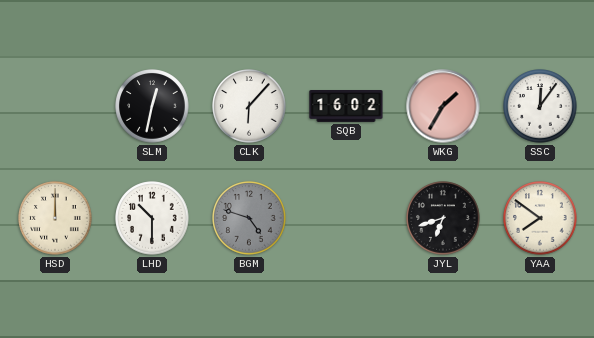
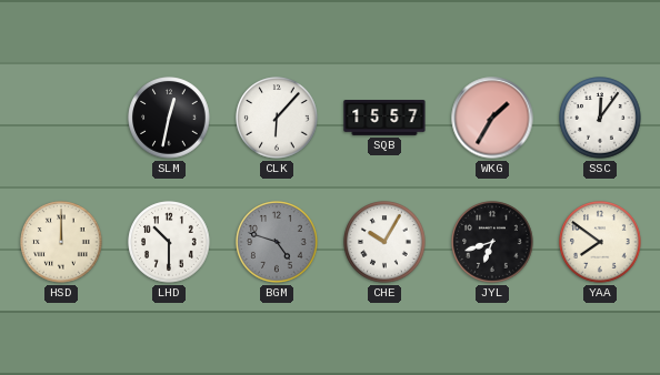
SQB: 16:02 -> 15:57 (384, 119)
CHE: none -> 10:05 (384, 242)
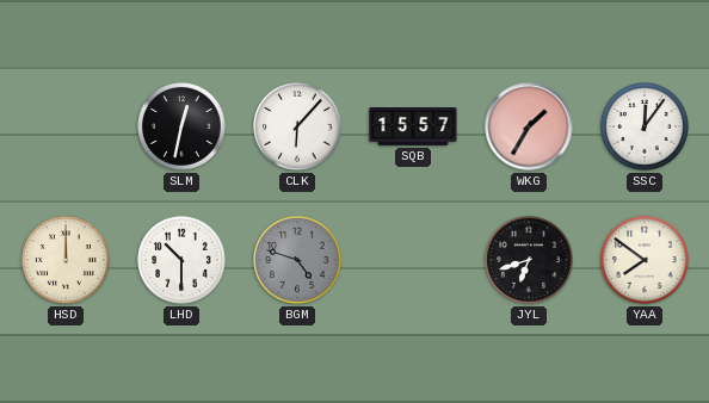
CHE: 10:05 -> none (384, 242)
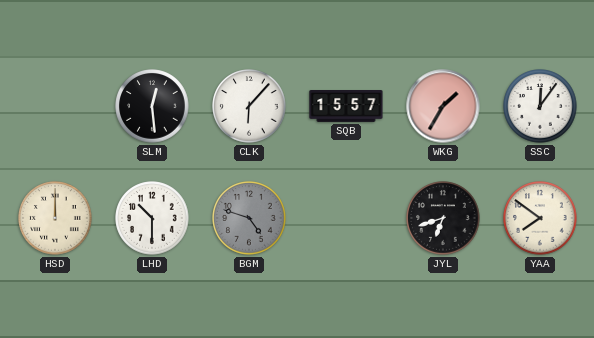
SLM: 12:32 -> 12:29 (152, 106)
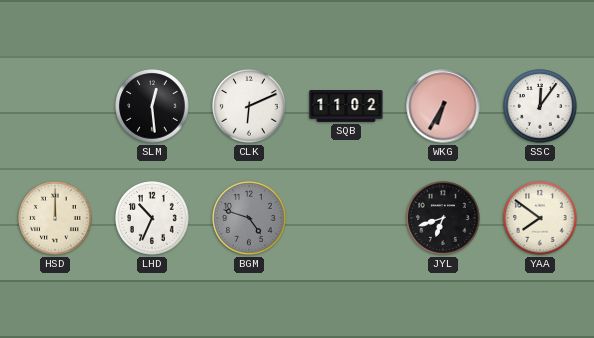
CLK: 6:07 -> 6:11 (249, 106)
SQB: 15:57 -> 11:02 (346, 107)
WKG: 1:35 -> 6:35 (443, 106)
LHD: 10:30 -> 10:34 (152, 218)
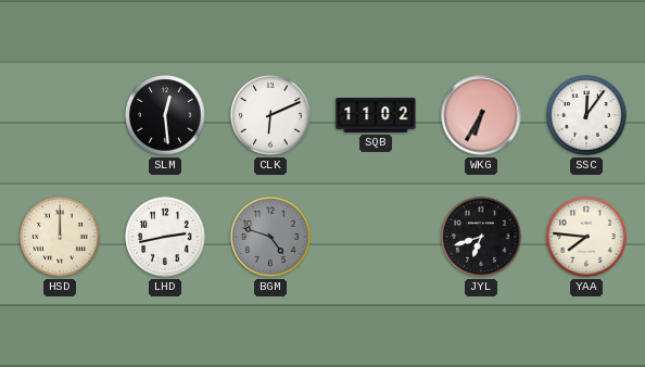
LHD: 10:34 -> 2:43 (165, 237)
YAA: 7:51 -> 7:46 (586, 237)
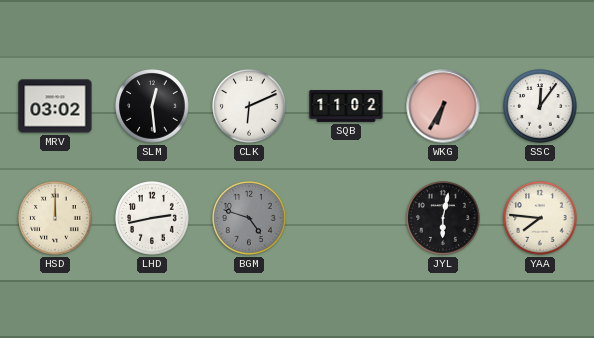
MRV: none -> 03:02 (55, 106)
JYL: 6:42 -> 6:02 (443, 218)
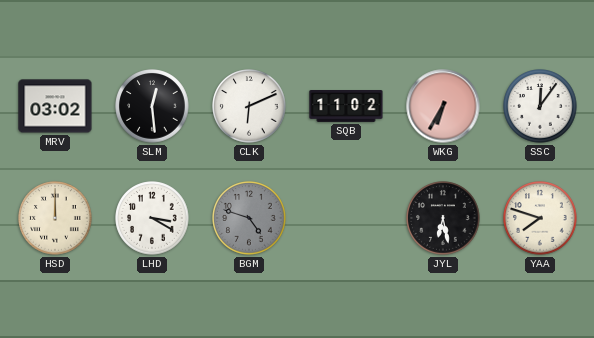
LHD: 2:43 -> 3:20 (152, 218)
JYL: 6:02 -> 6:28 (443, 218)
YAA: 7:46 -> 7:48 (540, 218)
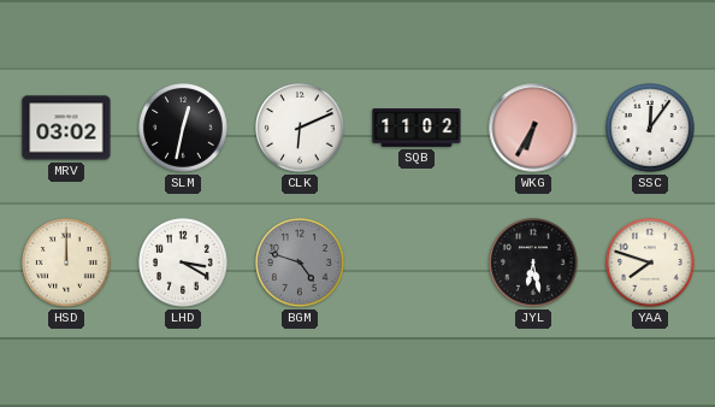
SLM: 12:29 -> 12:32 (183, 128)
